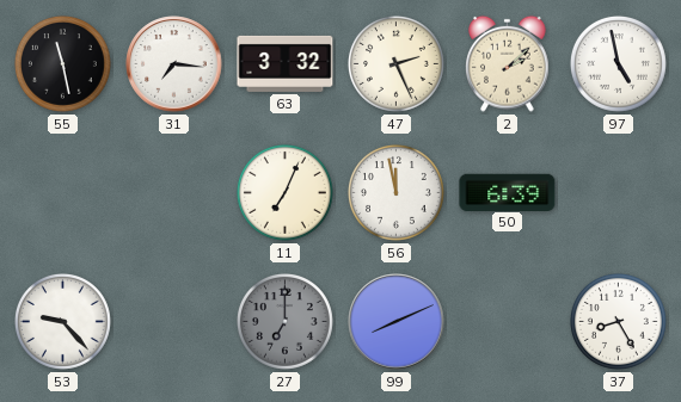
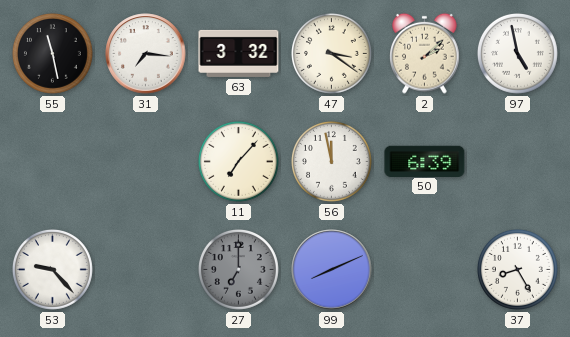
47: 2:26 -> 3:21 (331, 53)
11: 7:04 -> 7:07 (238, 161)
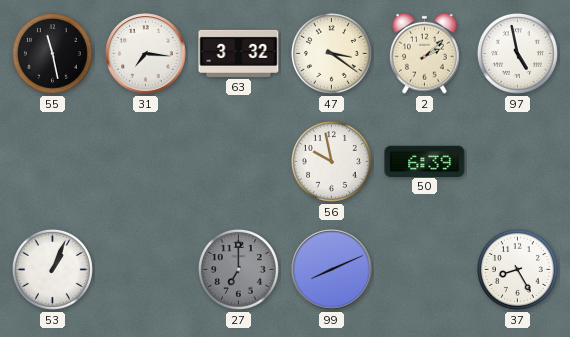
11: 7:07 -> none (238, 161)
56: 11:58 -> 9:58 (331, 161)
53: 9:23 -> 1:04 (52, 269)
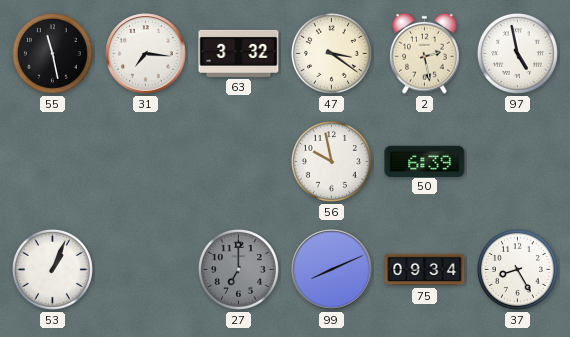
2: 2:08 -> 2:28 (425, 53)
75: none -> 09:34 (425, 270)
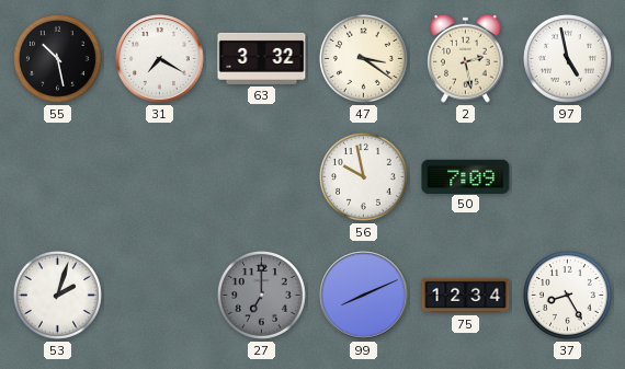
55: 11:28 -> 10:28 (57, 58)
31: 7:16 -> 7:20 (160, 59)
50: 6:39 -> 7:09 (466, 176)
53: 1:04 -> 2:03 (57, 295)
75: 09:34 -> 12:34 (466, 296)
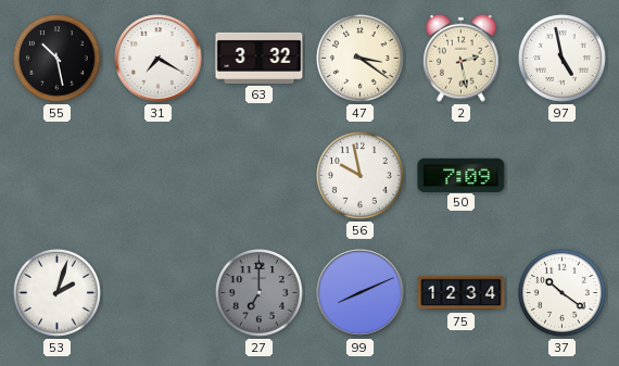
37: 8:25 -> 10:21 (561, 292)
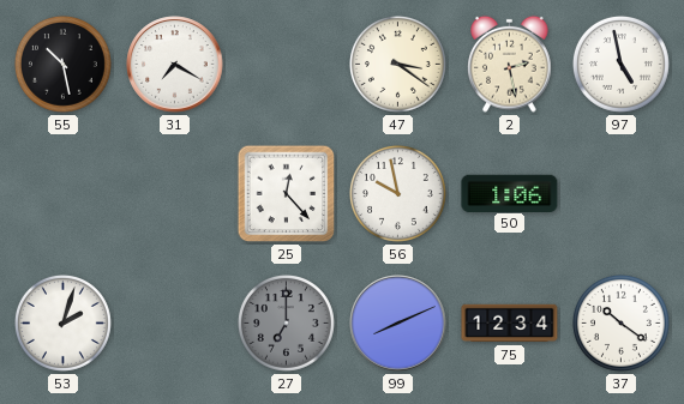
63: 3:32 -> none (260, 58)
25: none -> 12:23 (287, 194)
50: 7:09 -> 1:06 (510, 193)
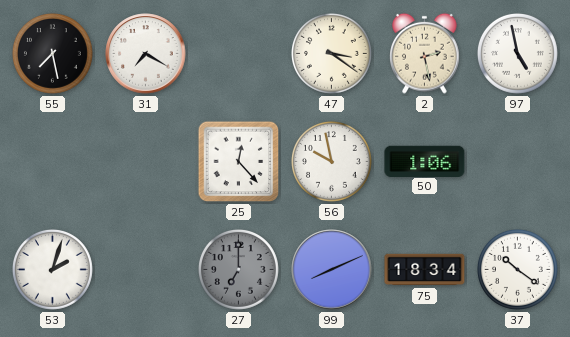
55: 10:28 -> 7:28 (52, 53)
75: 12:34 -> 18:34 (425, 270)
